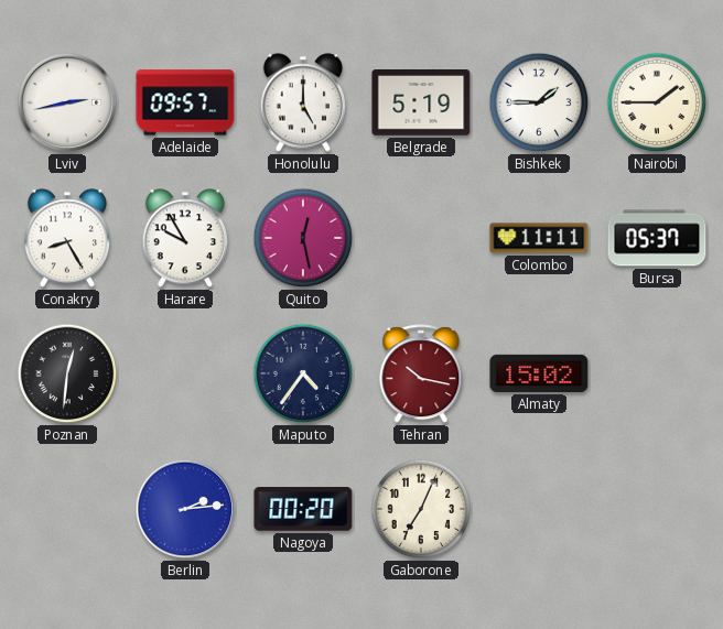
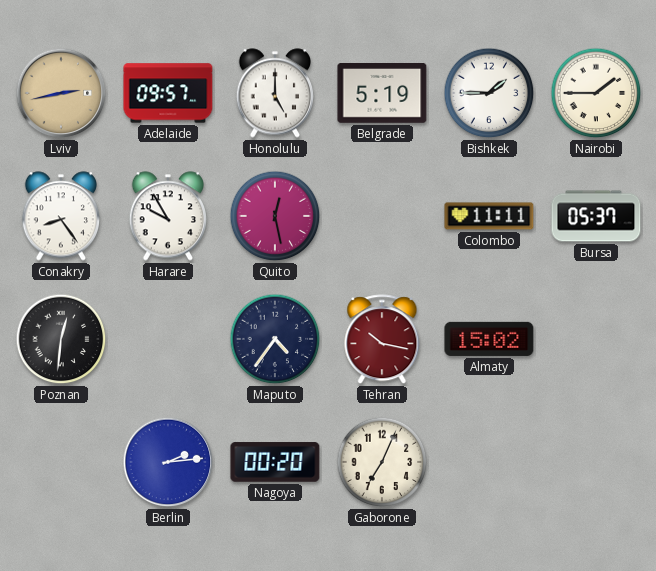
Lviv dial: white -> champagne (61, 93)
Conakry: 8:25 -> 8:24 (60, 216)
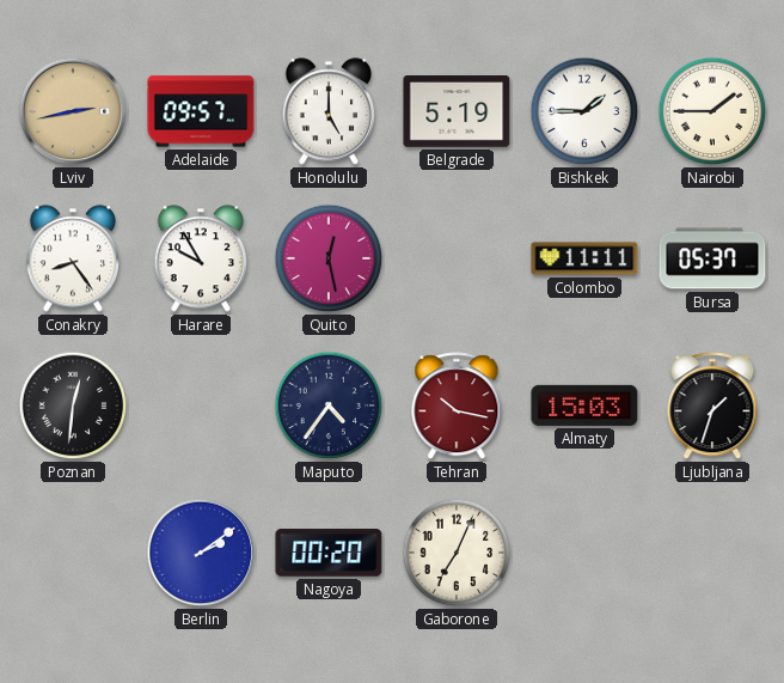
Almaty: 15:02 -> 15:03 (584, 405)
Ljubljana: none -> 1:33 (712, 407)
Berlin: 2:14 -> 2:09 (201, 553)
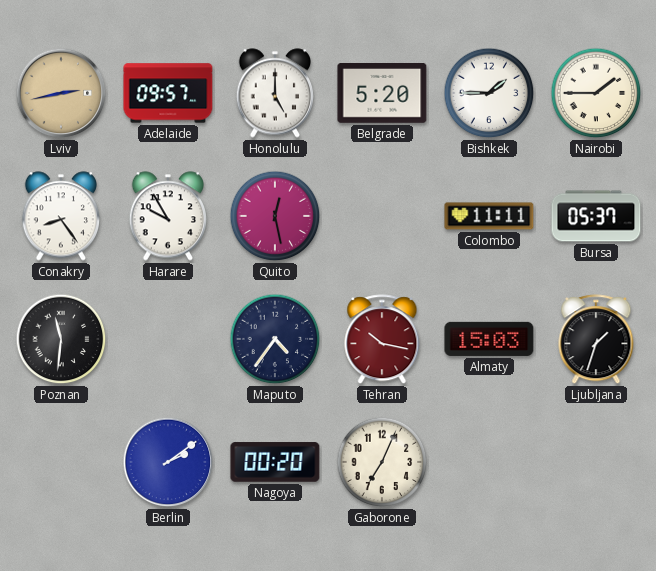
Belgrade: 5:19 -> 5:20 (382, 94)
Poznan: 12:31 -> 11:31 (61, 339)
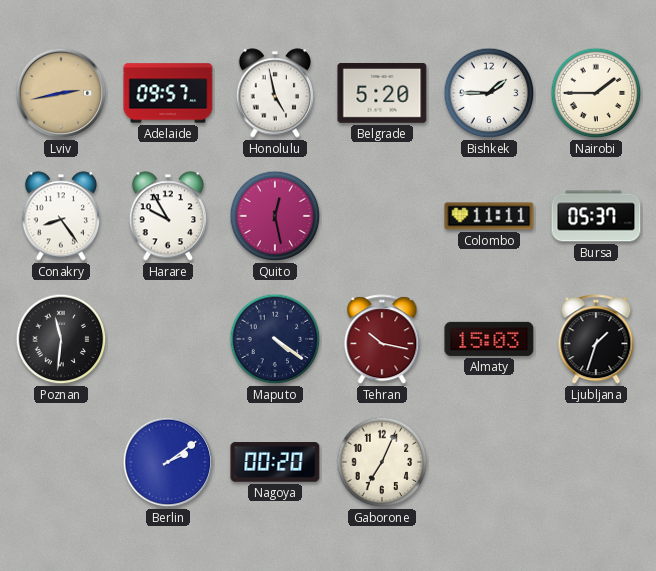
Honolulu: 5:00 -> 4:58 (274, 93)
Maputo: 4:36 -> 4:21 (275, 339)
